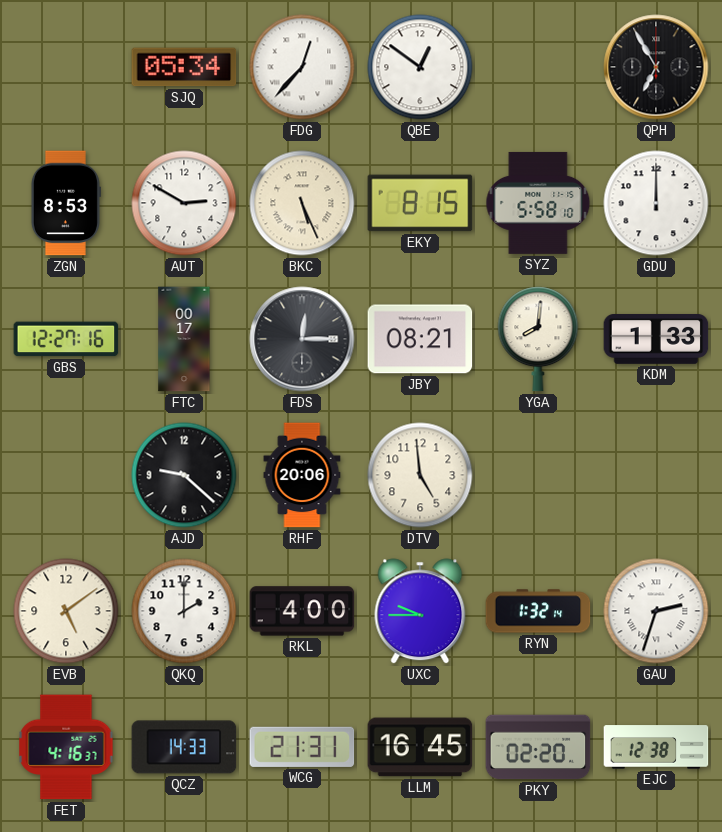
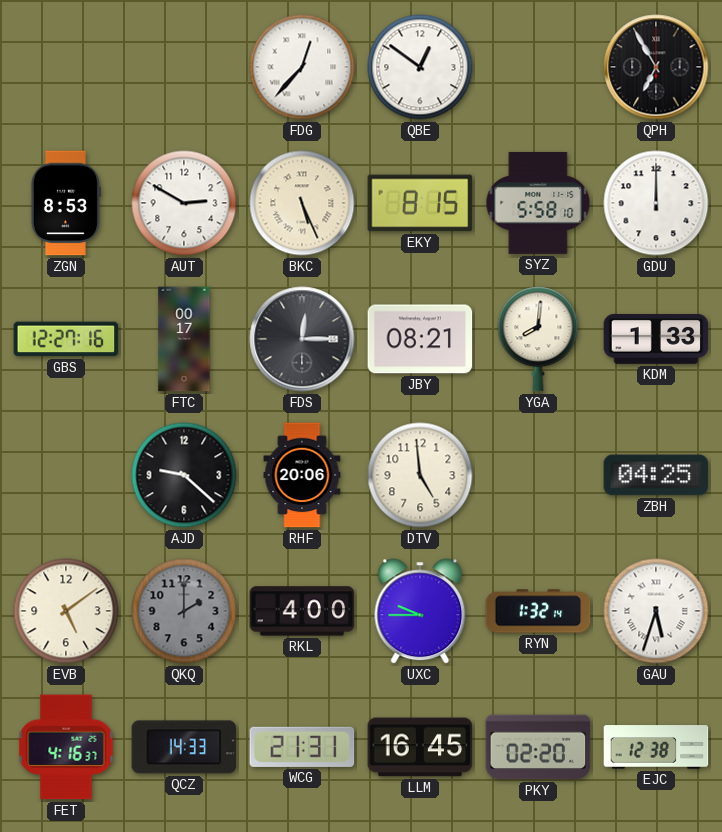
SJQ: 05:34 -> none (184, 67)
ZBH: none -> 04:25 (656, 475)
QKQ dial: white -> grey (184, 611)
GAU: 2:33 -> 5:33 (656, 611)
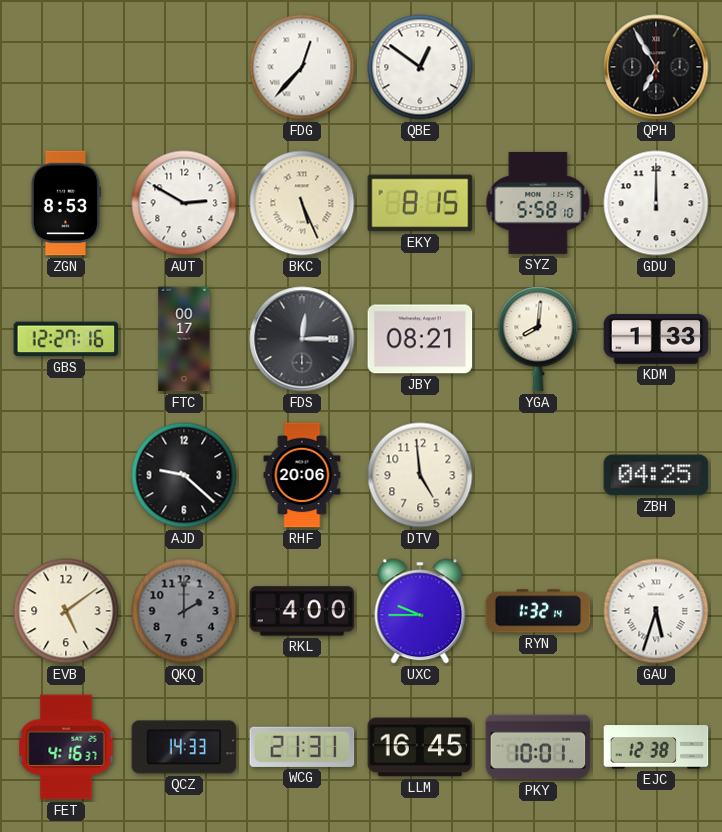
PKY: 02:20 -> 10:01 (538, 747)
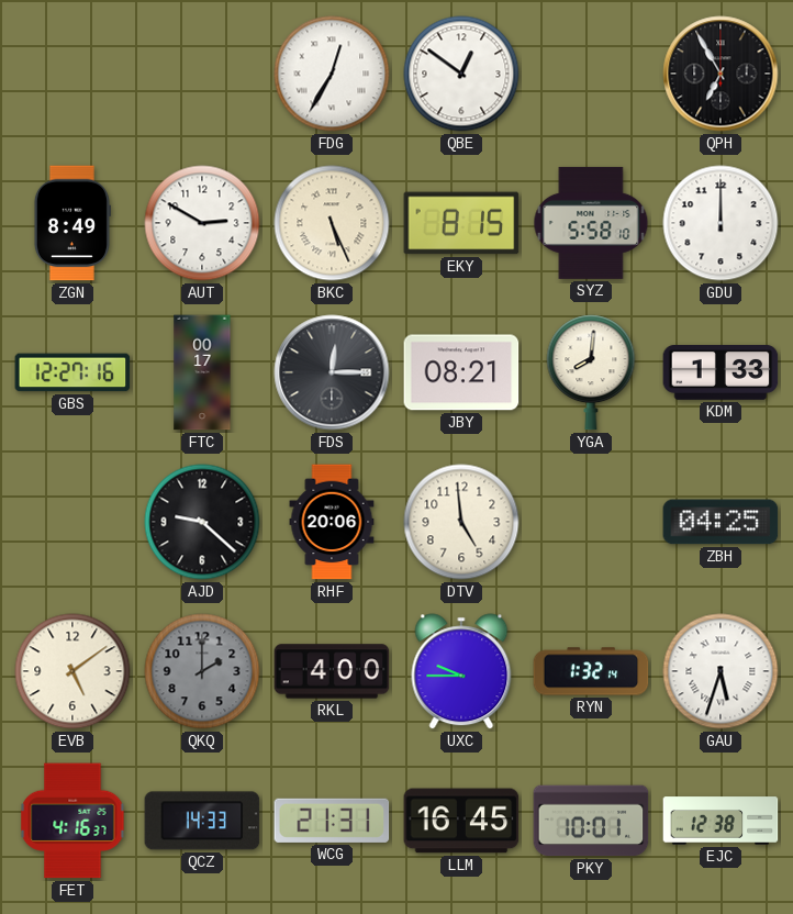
FDG: 12:37 -> 12:35 (332, 74)
ZGN: 8:53 -> 8:49 (71, 223)
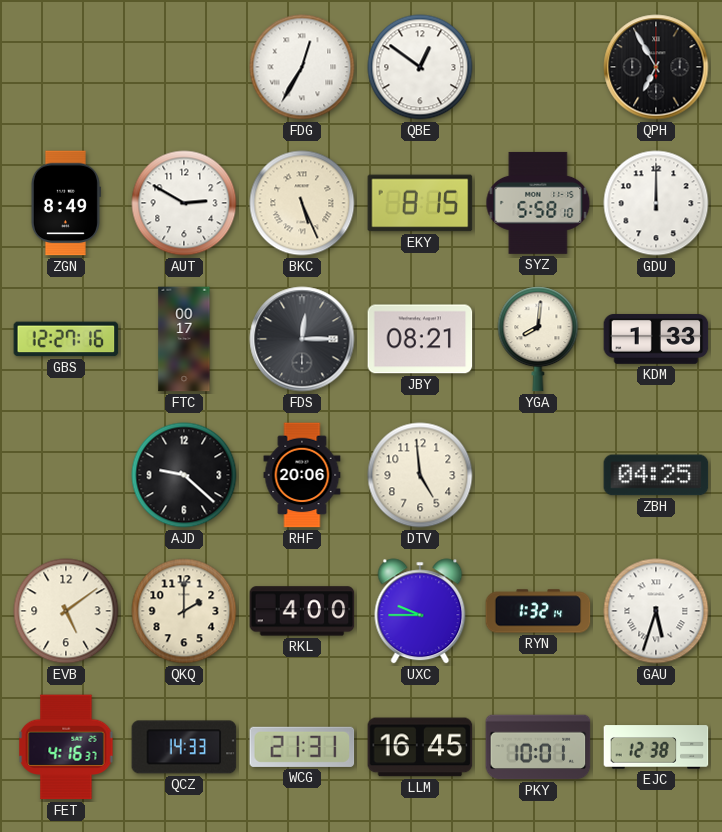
QKQ dial: grey -> cream (184, 611)
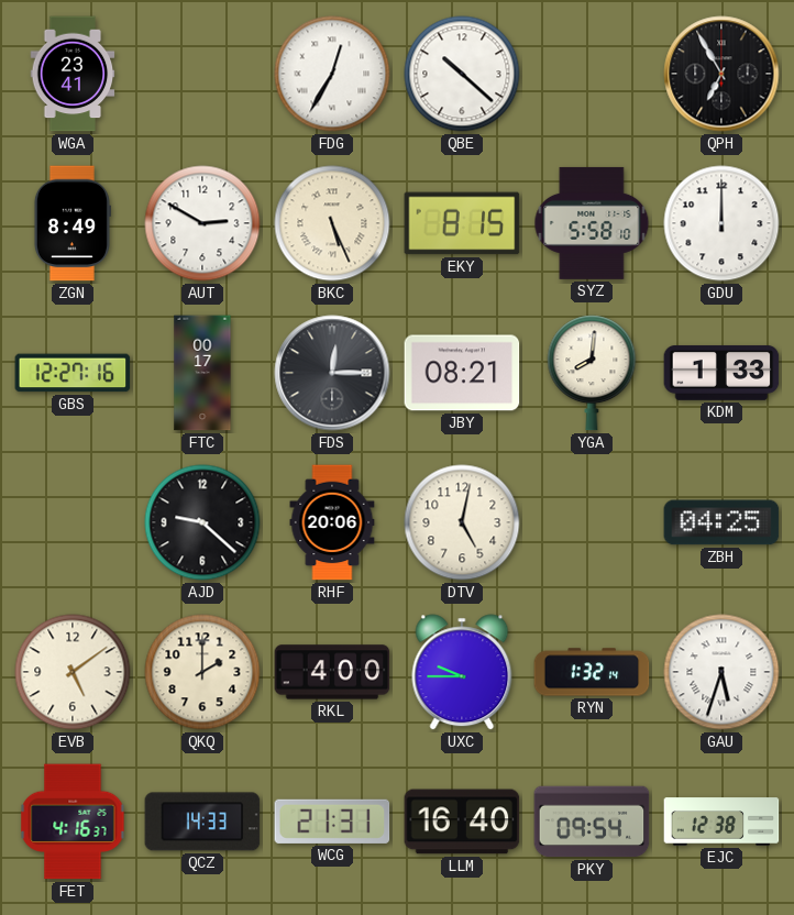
WGA: none -> 23:41 (73, 74)
QBE: 12:51 -> 10:22 (462, 74)
DTV: 4:59 -> 5:02 (462, 522)
LLM: 16:45 -> 16:40 (462, 822)
PKY: 10:01 -> 09:54 (592, 822)
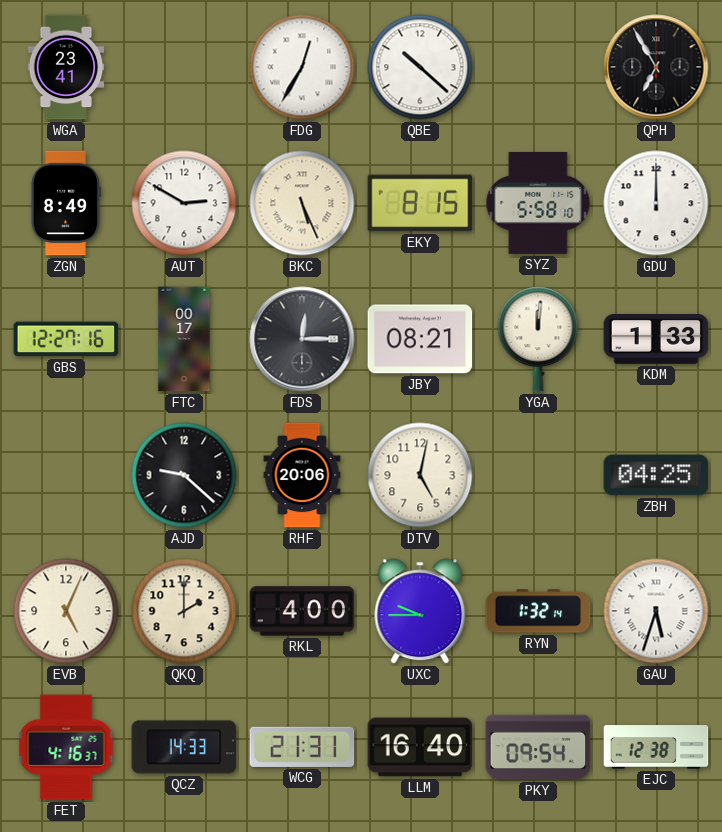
YGA: 8:01 -> 12:01 (538, 339)
EVB: 5:09 -> 5:04 (66, 611)
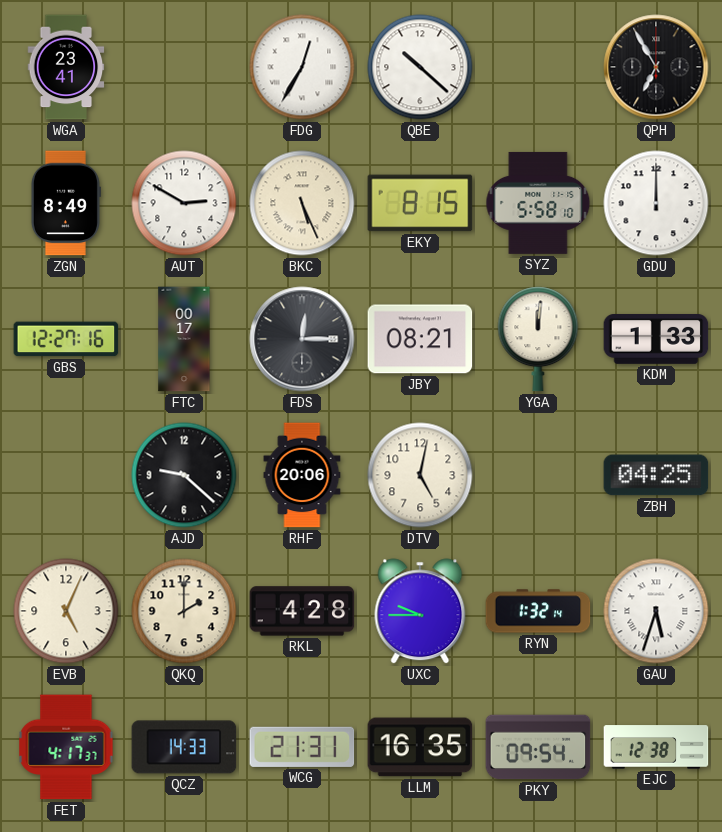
RKL: 4:00 -> 4:28 (302, 611)
FET: 4:16 -> 4:17 (66, 747)
LLM: 16:40 -> 16:35 (420, 747)
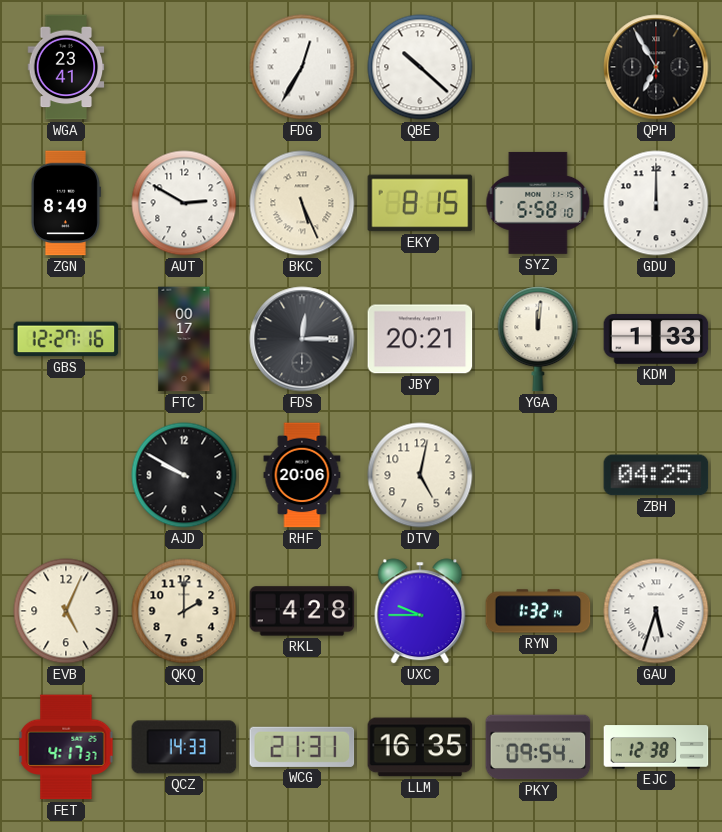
JBY: 08:21 -> 20:21 (420, 339)
AJD: 9:22 -> 9:50 (184, 475)
